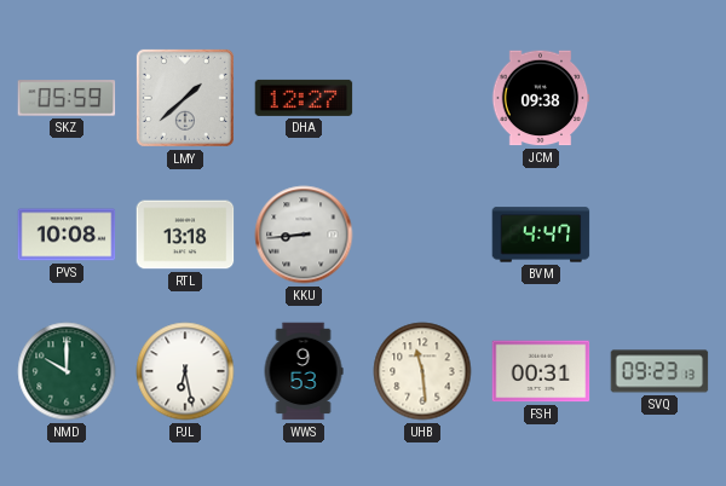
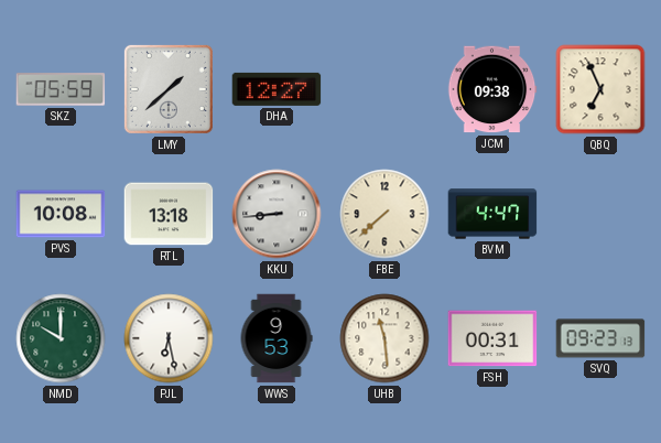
QBQ: none -> 6:56 (600, 89)
FBE: none -> 7:38 (384, 214)
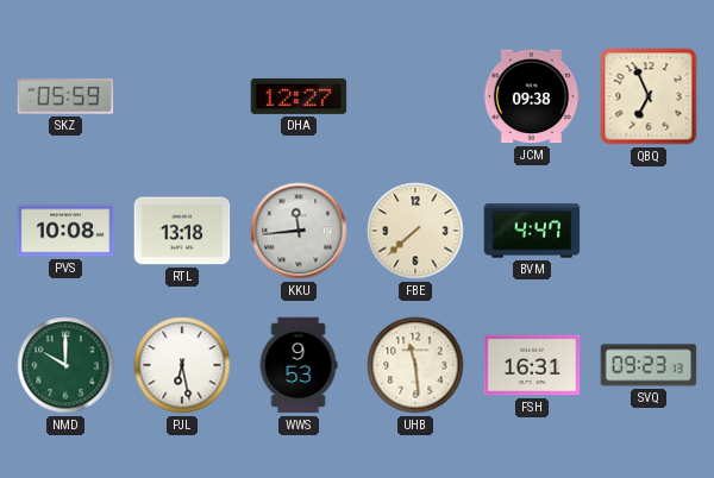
LMY: 1:38 -> none (169, 89)
KKU: 8:44 -> 11:44 (299, 231)
FSH: 00:31 -> 16:31 (532, 365)
